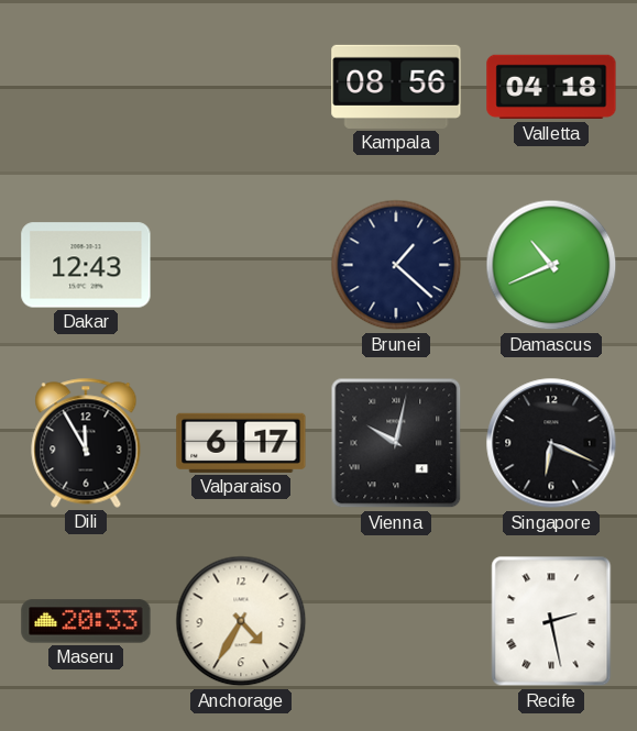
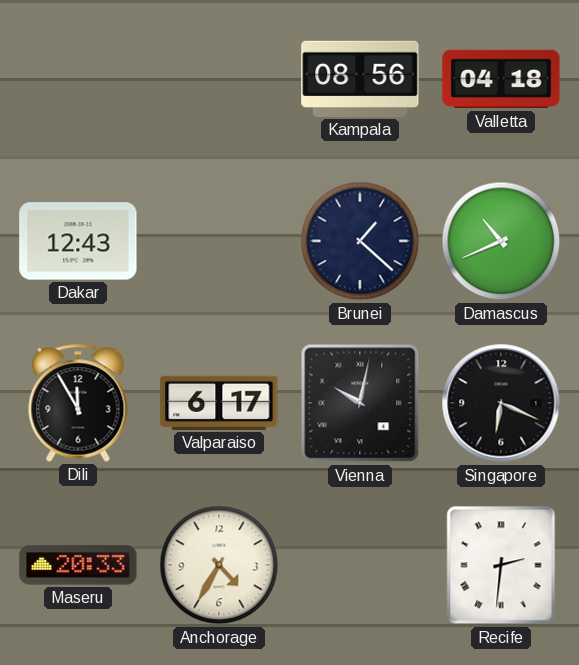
Recife: 2:28 -> 2:31 (501, 565)
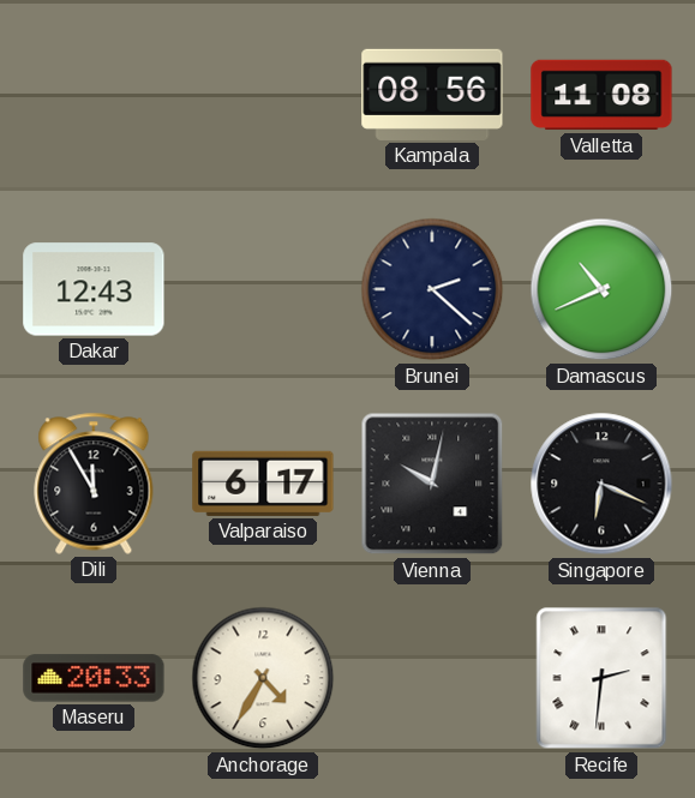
Valletta: 04:18 -> 11:08 (601, 95)
Brunei: 1:22 -> 2:22 (432, 289)
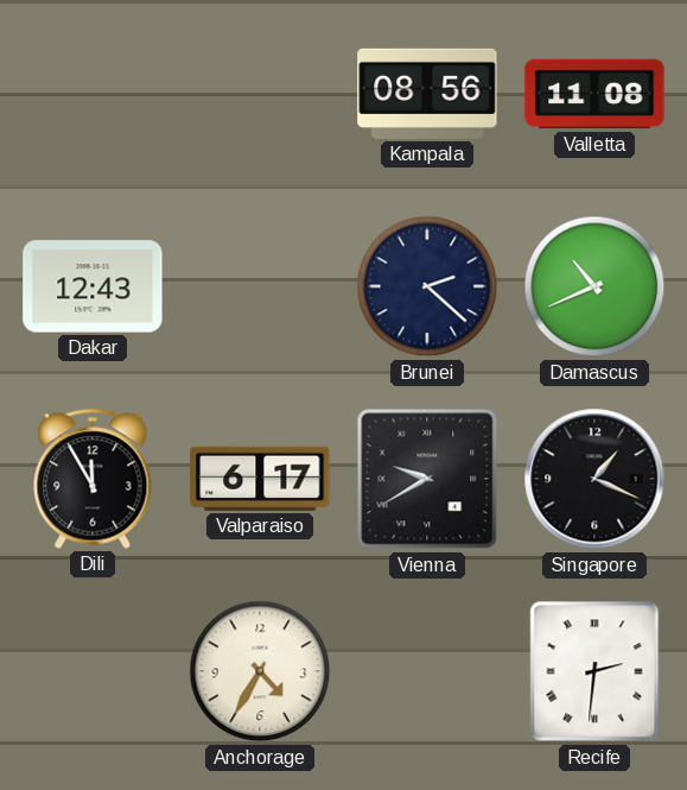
Vienna: 10:02 -> 9:40 (427, 479)
Singapore: 6:19 -> 1:19 (594, 479)
Maseru: 20:33 -> none (94, 678)
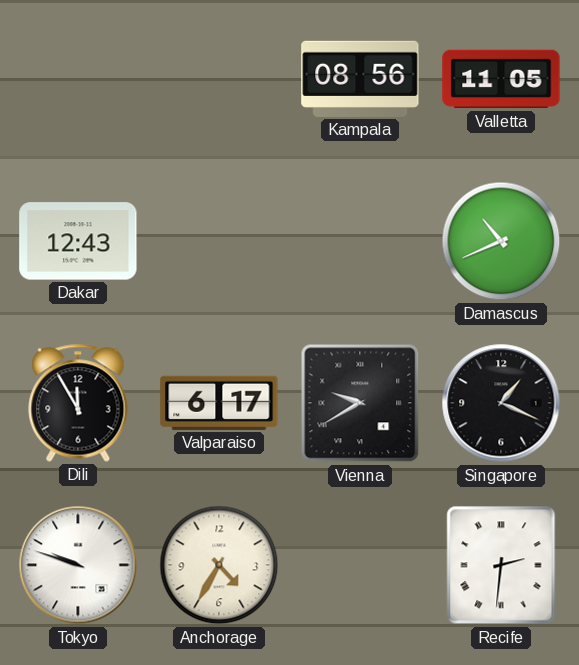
Valletta: 11:08 -> 11:05 (501, 79)
Brunei: 2:22 -> none (427, 286)
Tokyo: none -> 9:48 (78, 565)
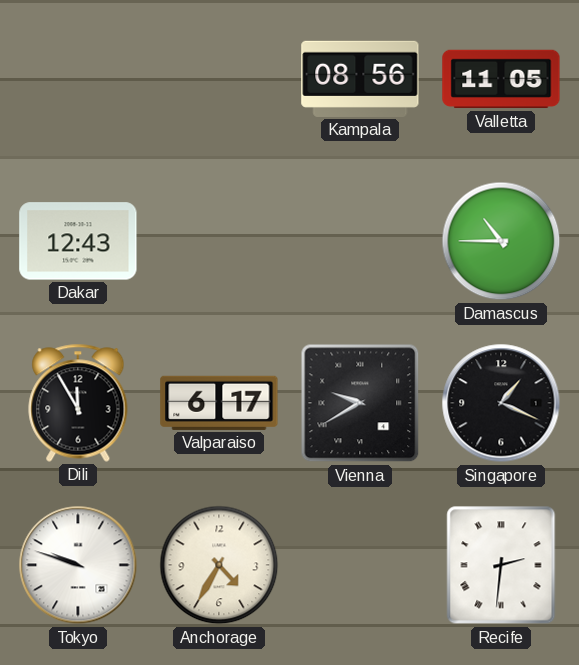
Damascus: 10:41 -> 10:45 (501, 241)
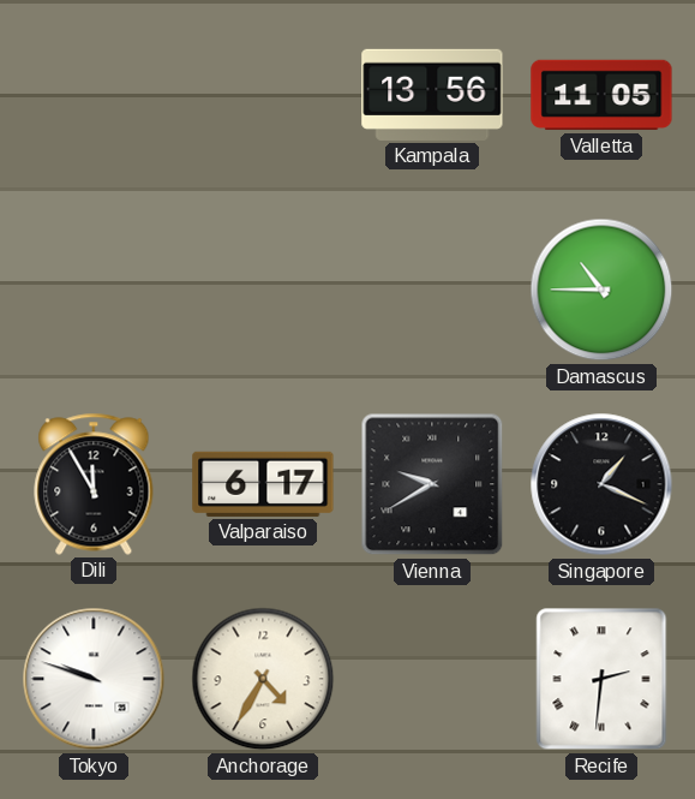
Kampala: 08:56 -> 13:56 (432, 95)
Dakar: 12:43 -> none (78, 241)
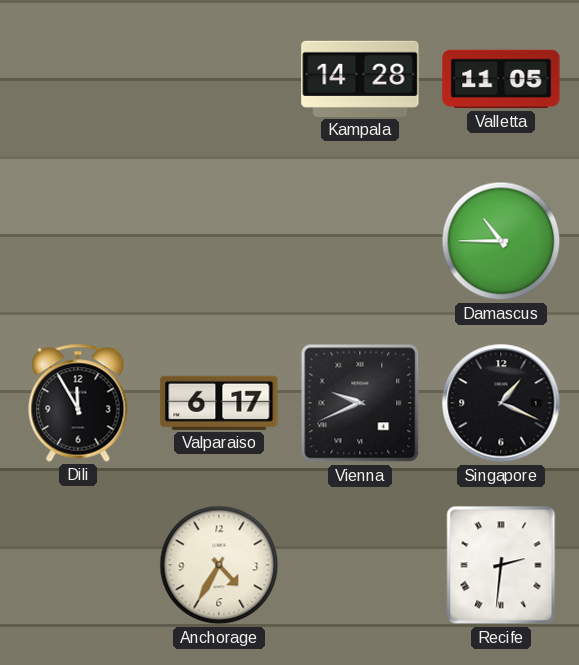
Kampala: 13:56 -> 14:28 (360, 79)
Vienna: 9:40 -> 9:41 (360, 403)
Tokyo: 9:48 -> none (94, 679)
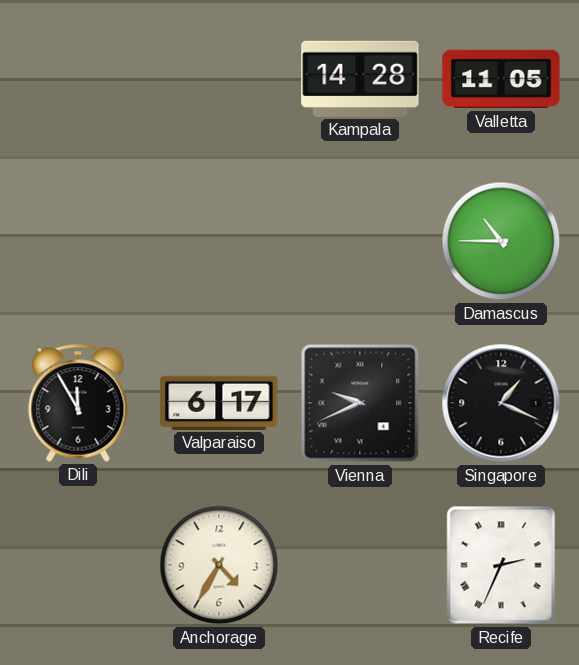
Recife: 2:31 -> 2:34 (501, 565)
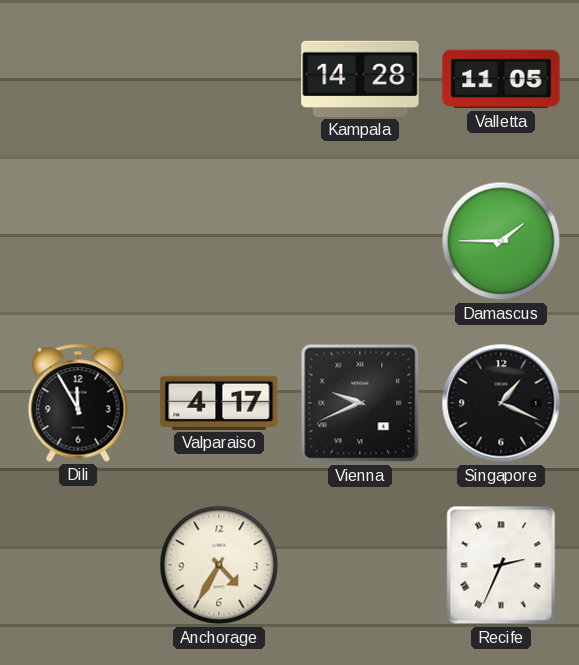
Damascus: 10:45 -> 1:45 (501, 241)
Valparaiso: 6:17 -> 4:17 (219, 403)
